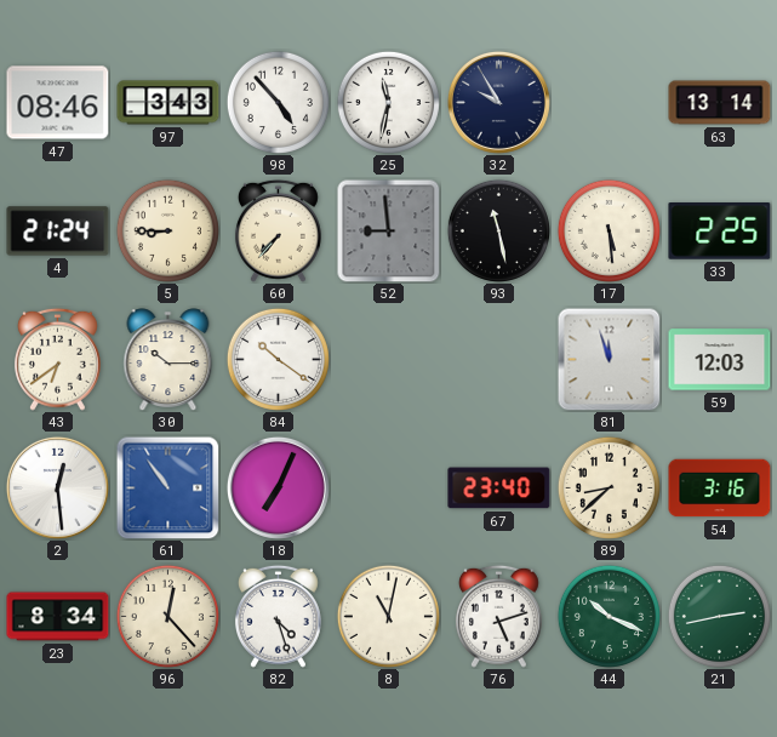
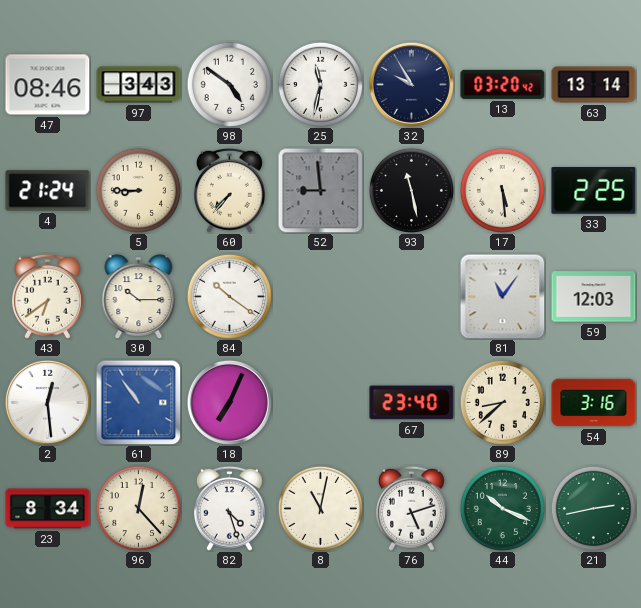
98: 4:53 -> 4:51 (229, 84)
13: none -> 03:20 (503, 84)
81: 11:57 -> 11:06 (502, 296)
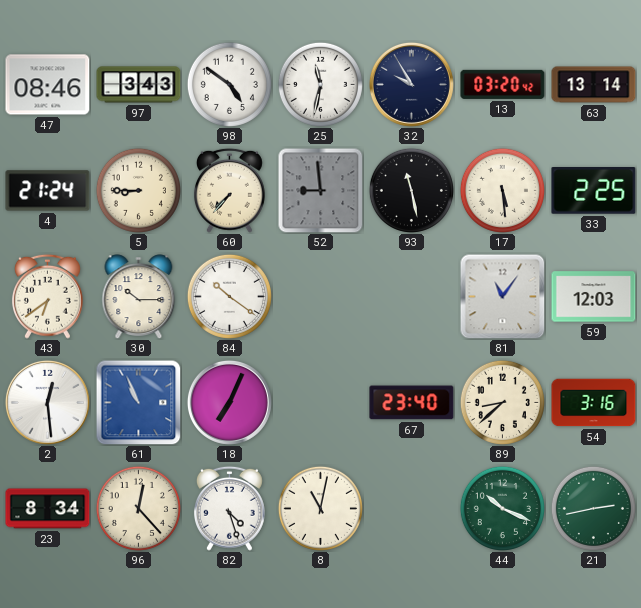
61: 10:54 -> 10:56 (138, 402)
76: 5:12 -> none (411, 508)
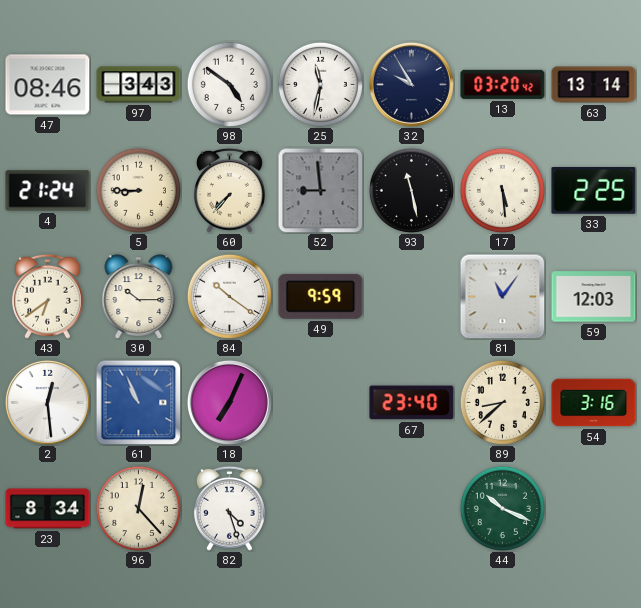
49: none -> 9:59 (321, 296)
8: 11:02 -> none (320, 508)
21: 2:43 -> none (593, 508)
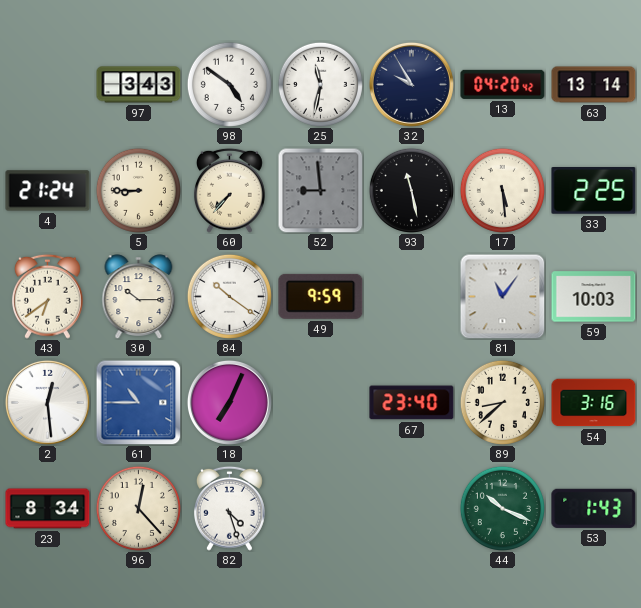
47: 08:46 -> none (48, 85)
13: 03:20 -> 04:20 (503, 84)
59: 12:03 -> 10:03 (594, 297)
61: 10:56 -> 10:45 (138, 402)
53: none -> 1:43 (594, 508)
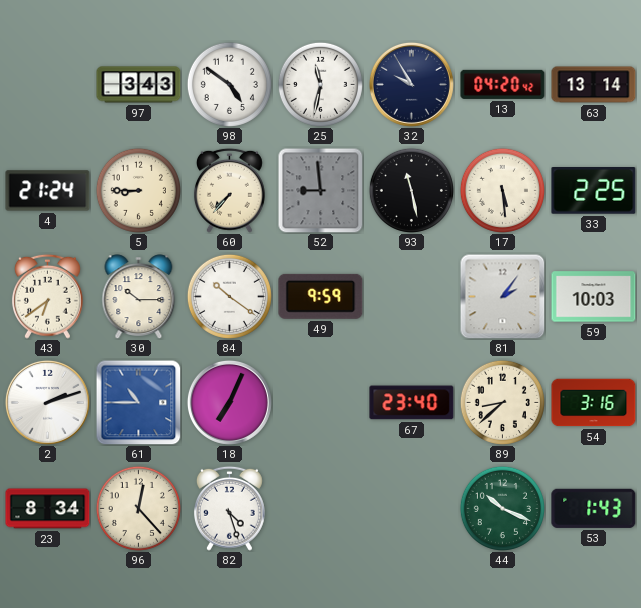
81: 11:06 -> 2:06 (502, 296)
2: 12:29 -> 2:12 (47, 402)
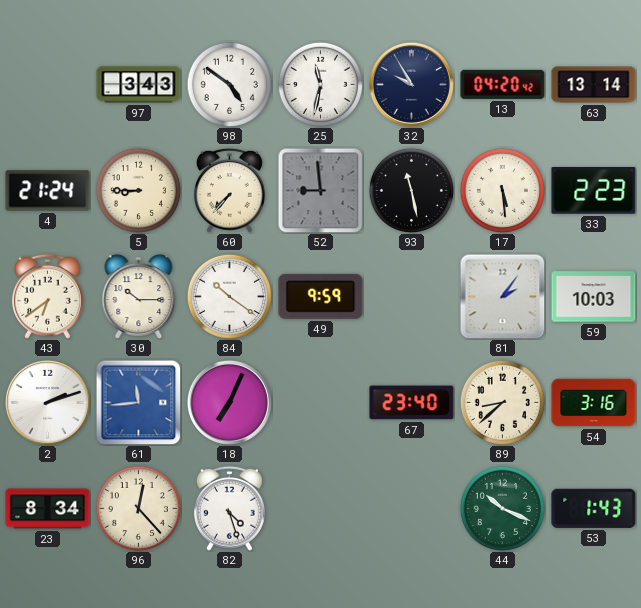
33: 2:25 -> 2:23 (594, 191)
61: 10:45 -> 11:44 (138, 402)
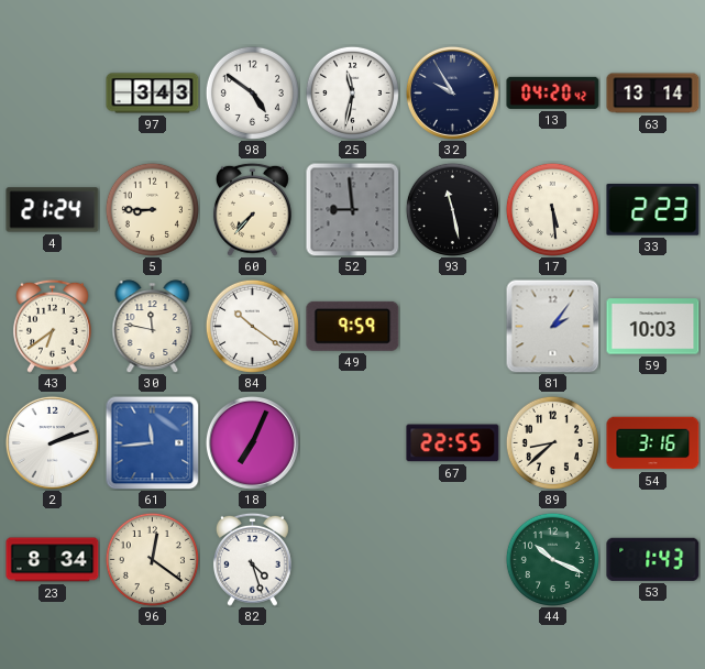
30: 10:15 -> 11:47 (153, 327)
67: 23:40 -> 22:55 (453, 443)
96: 12:23 -> 12:21 (152, 559)
